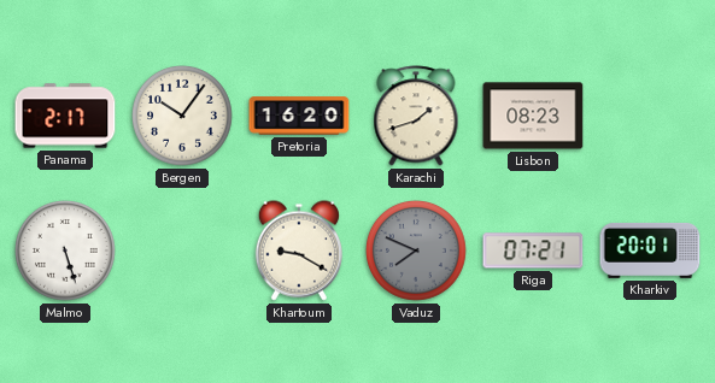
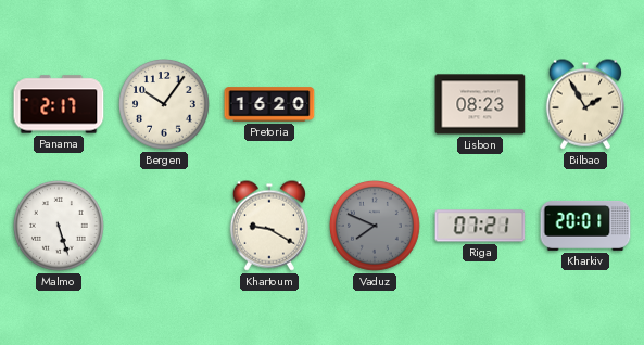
Karachi: 1:42 -> none (416, 116)
Bilbao: none -> 1:55 (584, 104)
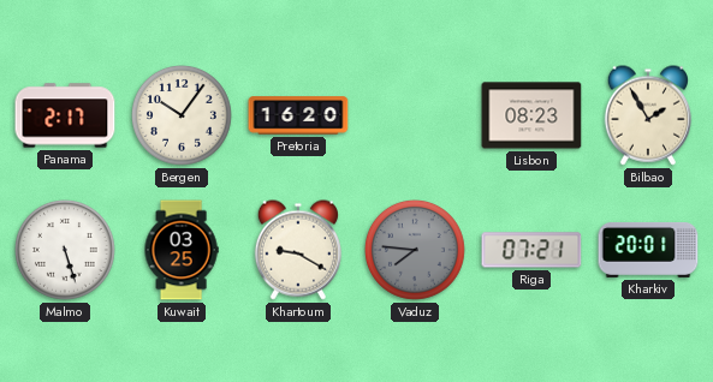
Kuwait: none -> 03:25 (182, 250)
Vaduz: 7:49 -> 7:46 (416, 251)
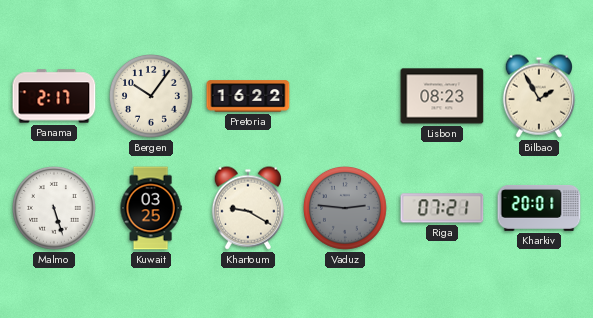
Pretoria: 16:20 -> 16:22 (248, 96)
Vaduz: 7:46 -> 2:46 (346, 209)
